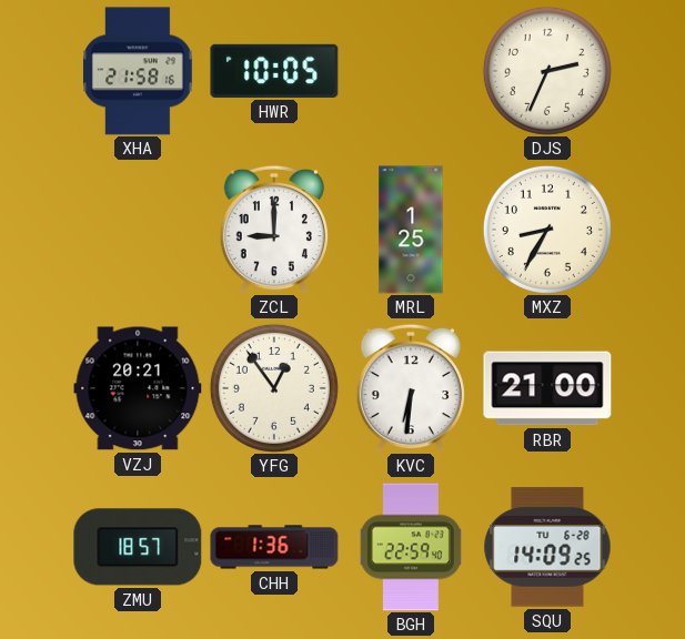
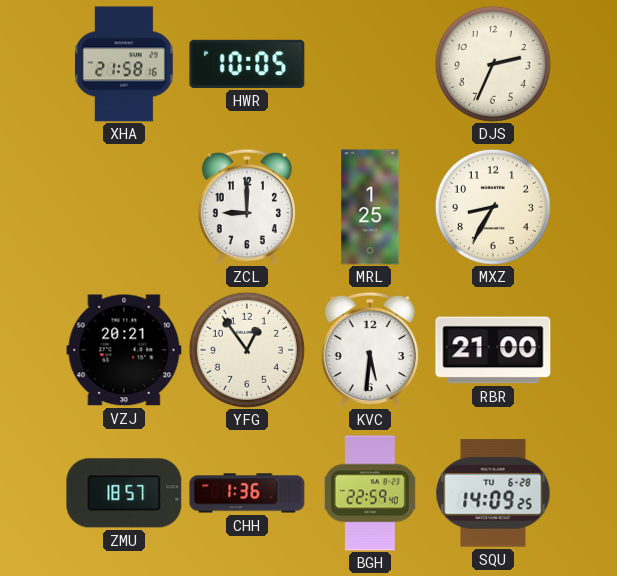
KVC: 6:31 -> 5:31 (370, 350)
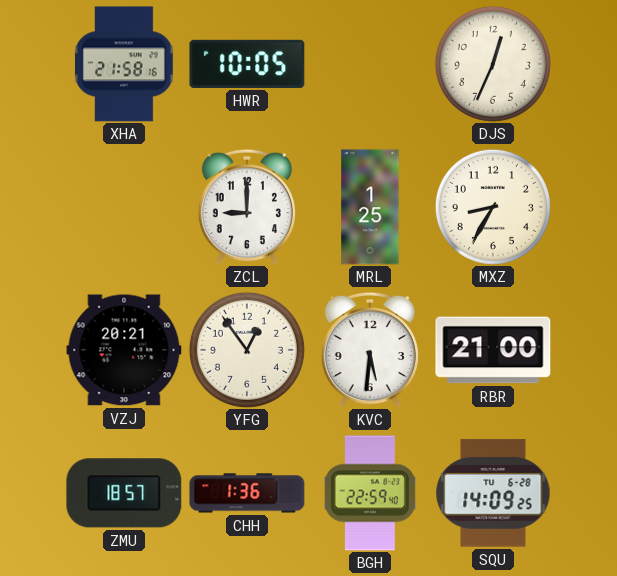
DJS: 2:34 -> 12:34 (493, 64)
